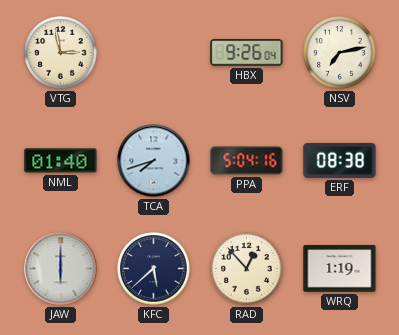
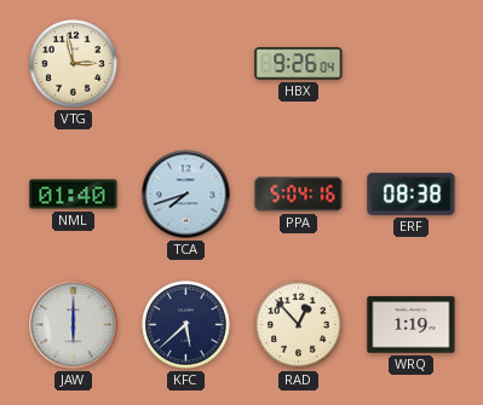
NSV: 7:13 -> none (340, 53)
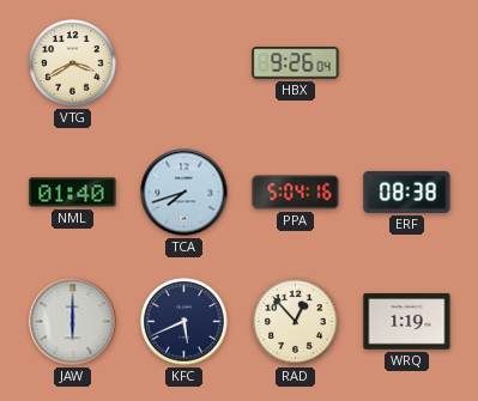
VTG: 2:58 -> 3:40 (73, 63)
KFC: 5:38 -> 5:41 (184, 322)
